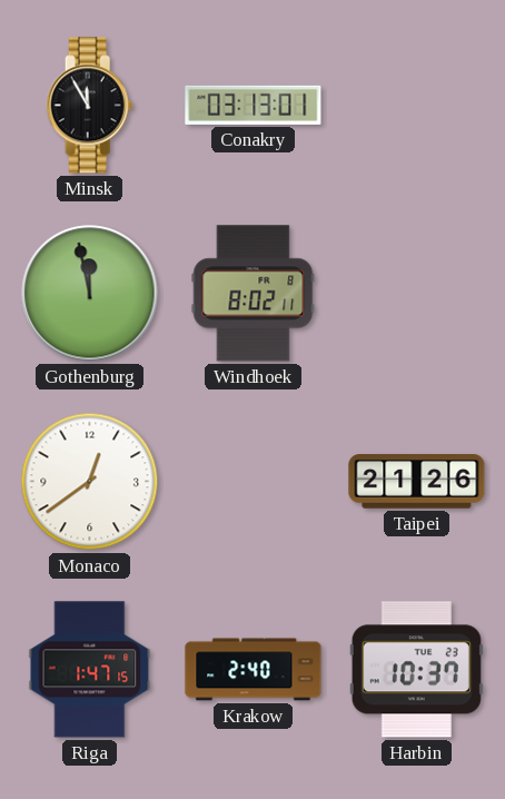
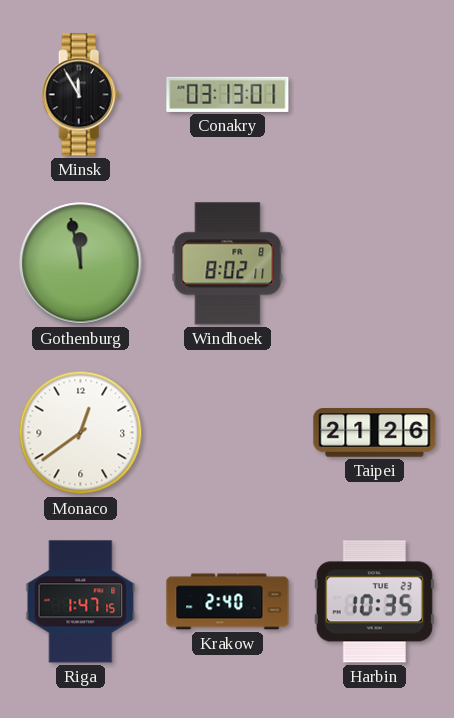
Harbin: 10:37 -> 10:35 (374, 602)
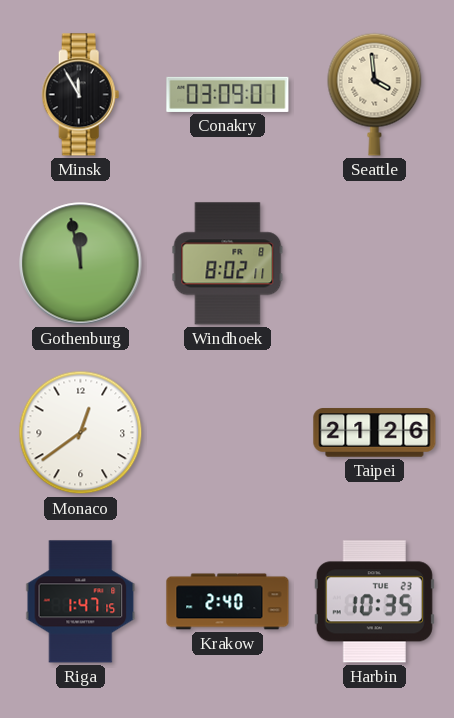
Conakry: 03:13 -> 03:09 (228, 94)
Seattle: none -> 3:59 (375, 94)
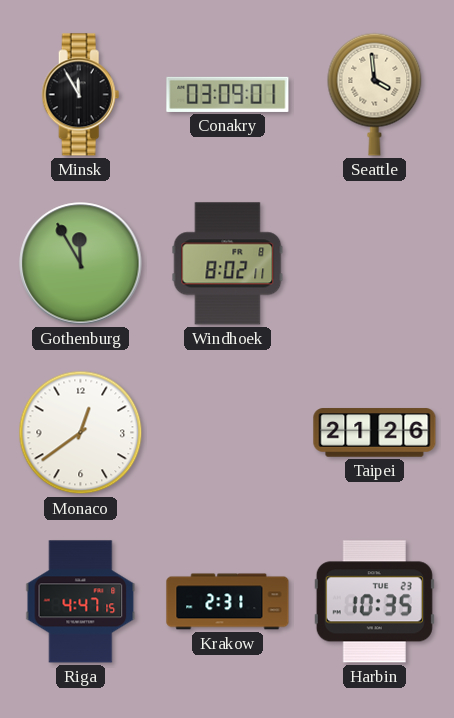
Gothenburg: 11:58 -> 11:55 (81, 264)
Riga: 1:47 -> 4:47 (81, 602)
Krakow: 2:40 -> 2:31 (228, 602)
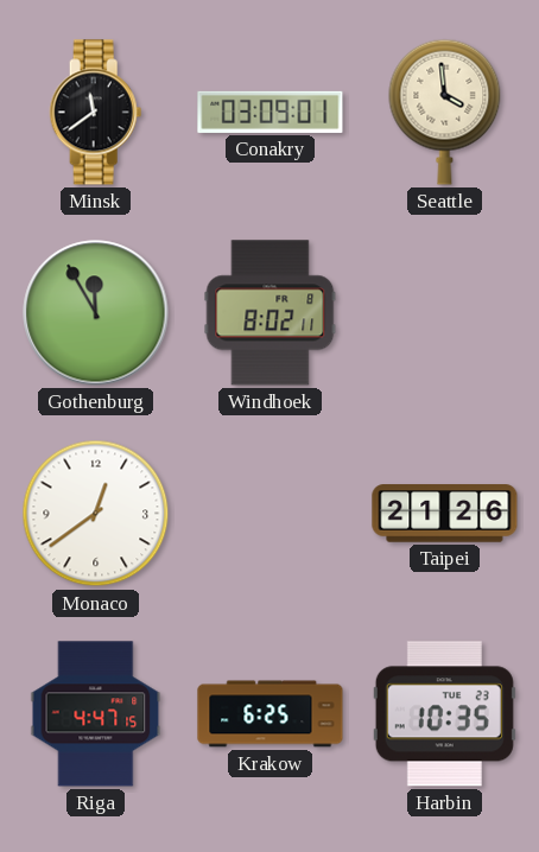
Minsk: 11:55 -> 11:39 (96, 113)
Krakow: 2:31 -> 6:25 (271, 714)
